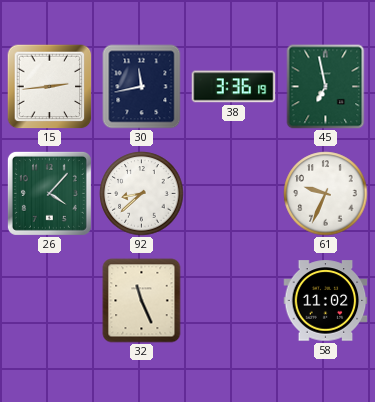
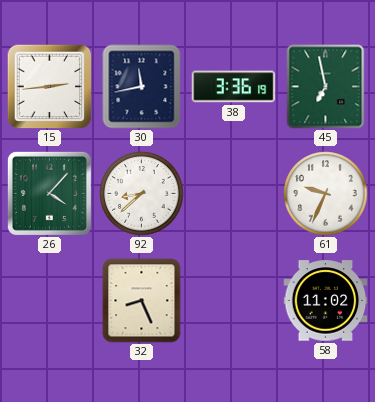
32: 11:26 -> 8:26 (142, 301)
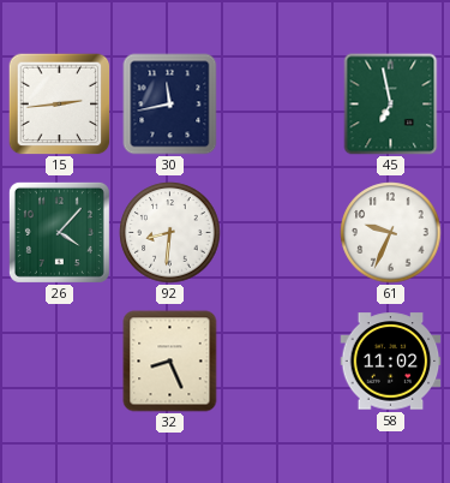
38: 3:36 -> none (234, 87)
92: 8:38 -> 8:31 (170, 233)
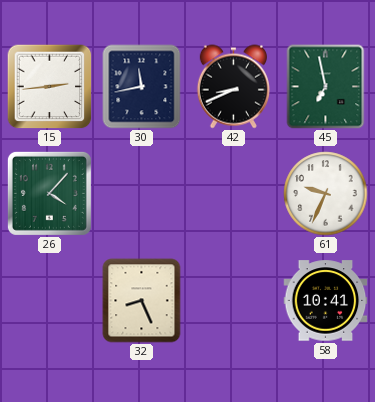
42: none -> 8:41 (233, 87)
92: 8:31 -> none (170, 233)
58: 11:02 -> 10:41 (326, 301)
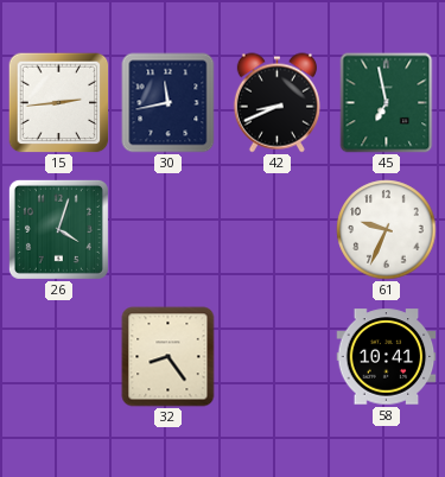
26: 4:07 -> 4:03 (58, 229)
32: 8:26 -> 8:24 (169, 357)
